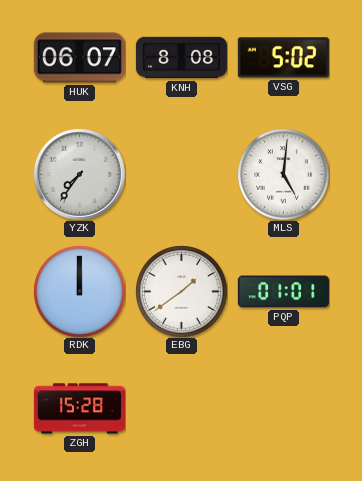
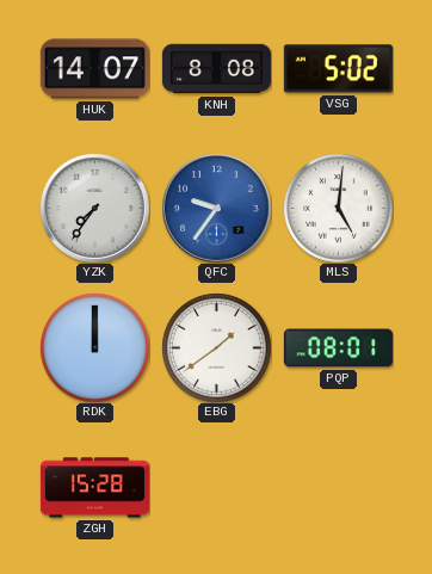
HUK: 06:07 -> 14:07 (94, 69)
QFC: none -> 9:36 (216, 208)
PQP: 01:01 -> 08:01 (338, 348)
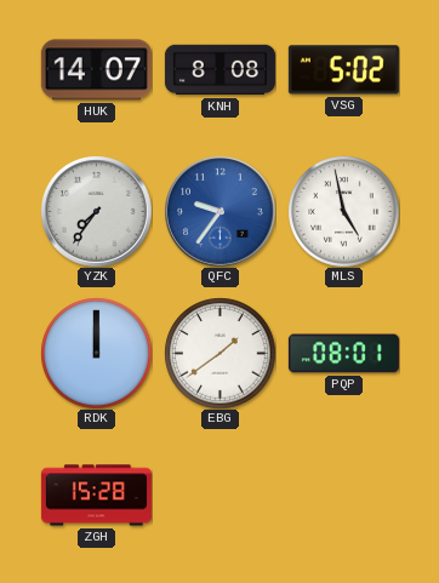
MLS: 5:01 -> 4:58 (343, 211)
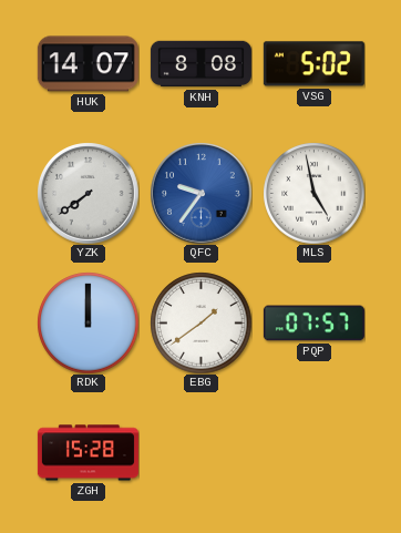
YZK: 7:36 -> 7:39 (88, 193)
PQP: 08:01 -> 07:57 (313, 324)
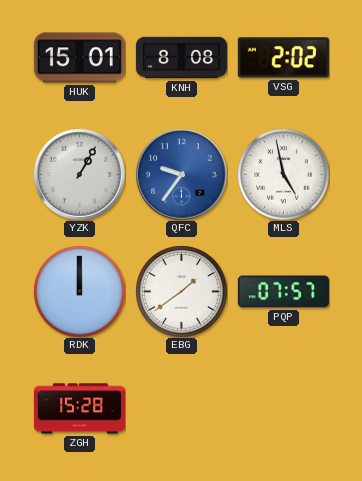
HUK: 14:07 -> 15:01 (79, 58)
VSG: 5:02 -> 2:02 (283, 58)
YZK: 7:39 -> 1:05 (79, 174)
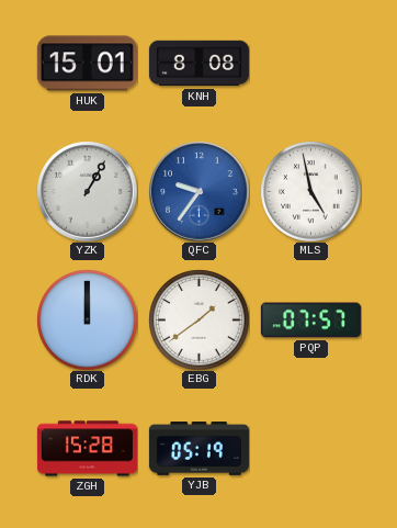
VSG: 2:02 -> none (283, 58)
YJB: none -> 05:19 (198, 449)
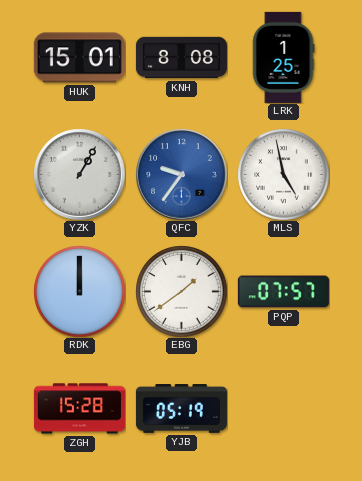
LRK: none -> 1:25 (283, 57)
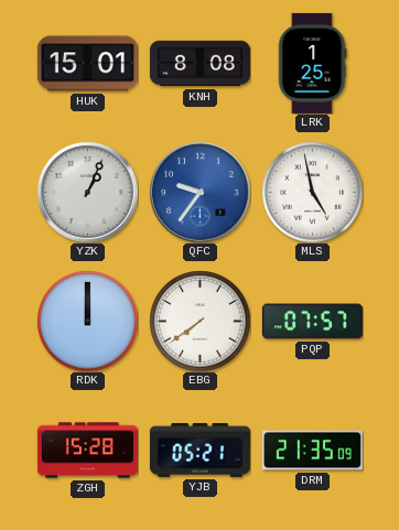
YZK: 1:05 -> 1:04 (87, 192)
EBG: 1:39 -> 7:39 (199, 321)
YJB: 05:19 -> 05:21 (199, 451)
DRM: none -> 21:35 (312, 451)
